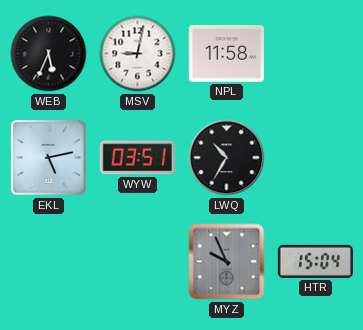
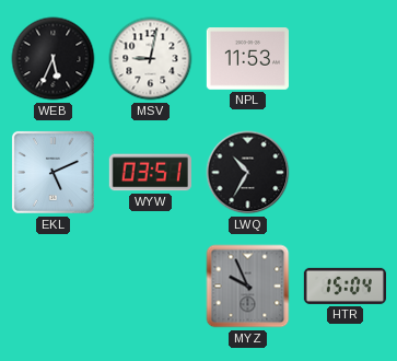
NPL: 11:58 -> 11:53 (247, 59)
EKL: 5:13 -> 5:11 (52, 172)
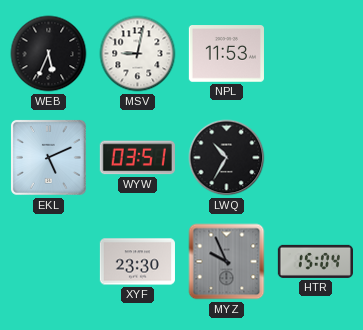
XYF: none -> 23:30 (137, 262)
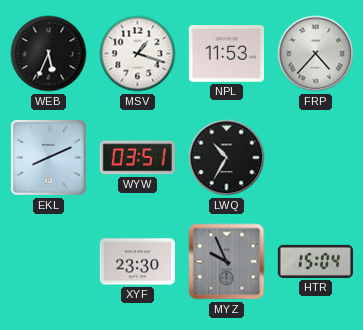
MSV: 9:02 -> 1:18 (138, 54)
FRP: none -> 4:37 (316, 54)
EKL: 5:11 -> 8:11 (48, 157)
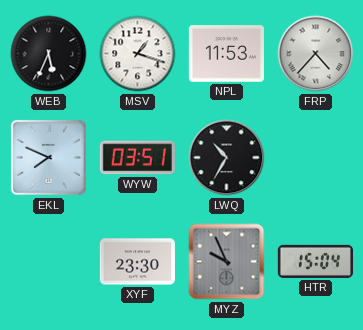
EKL: 8:11 -> 7:49 (48, 157)
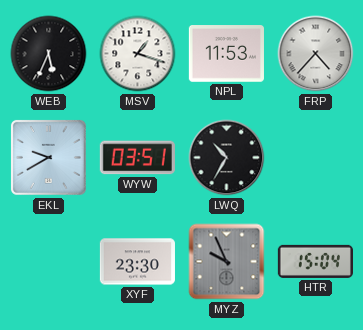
EKL: 7:49 -> 9:40 (48, 157)
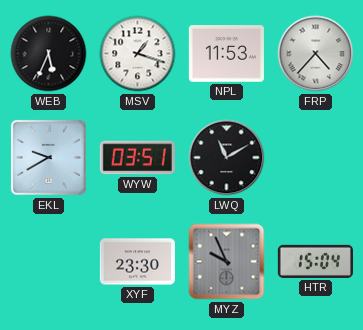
LWQ: 10:35 -> 11:10 (227, 158)
